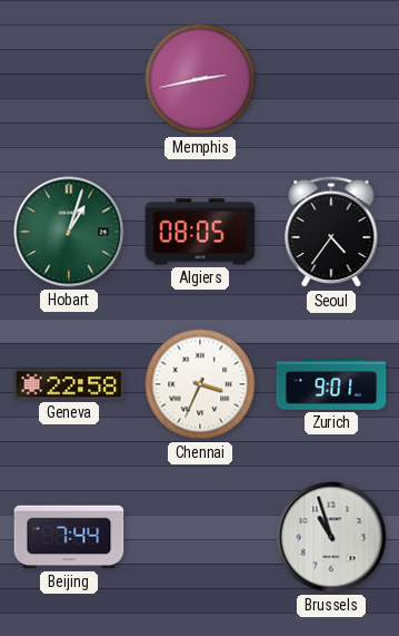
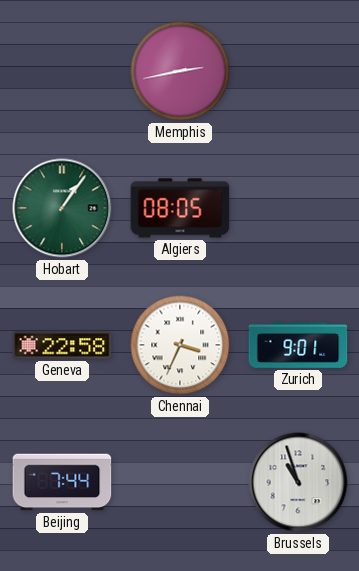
Hobart: 1:03 -> 1:06 (62, 208)
Seoul: 4:36 -> none (331, 232)
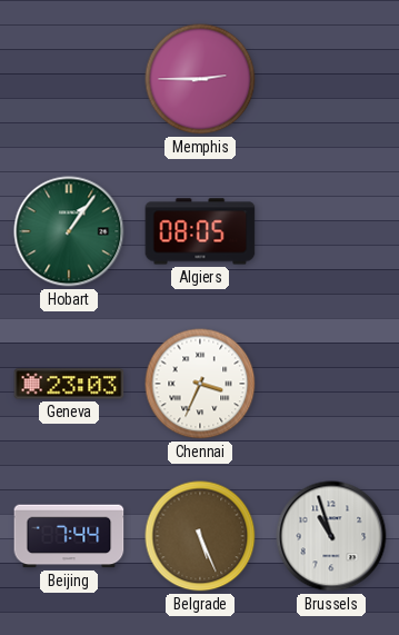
Memphis: 2:43 -> 2:45 (200, 79)
Geneva: 22:58 -> 23:03 (69, 384)
Zurich: 9:01 -> none (298, 346)
Belgrade: none -> 5:26 (200, 536)
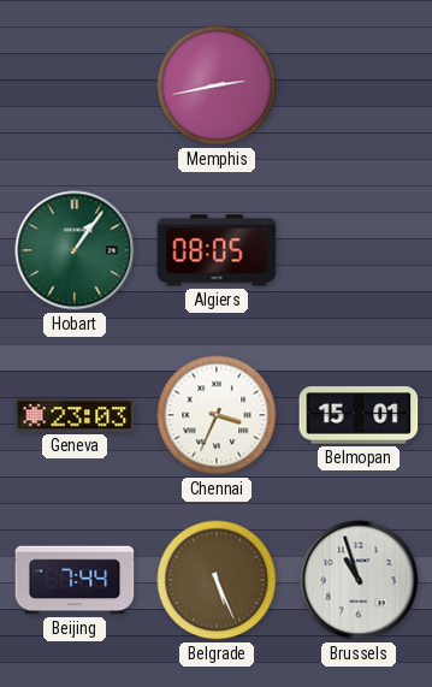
Memphis: 2:45 -> 2:43 (217, 85)
Belmopan: none -> 15:01 (359, 415)
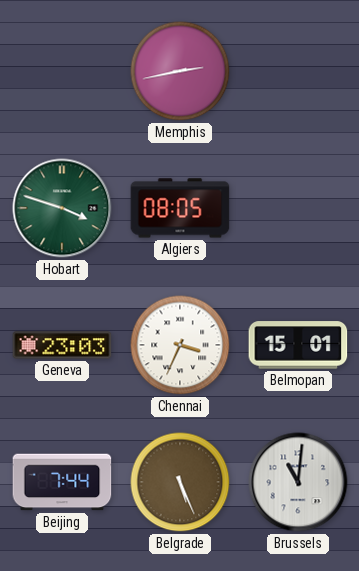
Hobart: 1:06 -> 3:48 (62, 208)
Brussels: 10:57 -> 11:01 (298, 482)
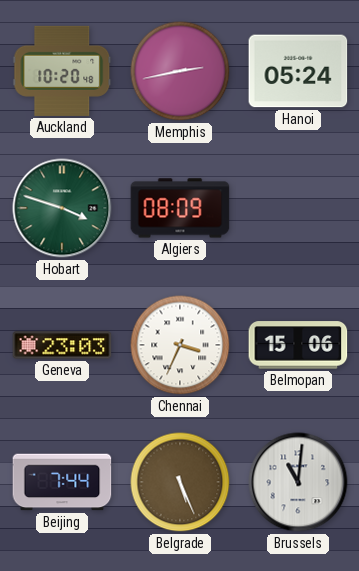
Auckland: none -> 10:20 (62, 71)
Hanoi: none -> 05:24 (298, 71)
Algiers: 08:05 -> 08:09 (180, 208)
Belmopan: 15:01 -> 15:06 (298, 345)
